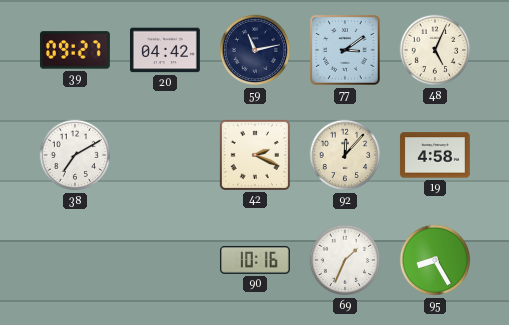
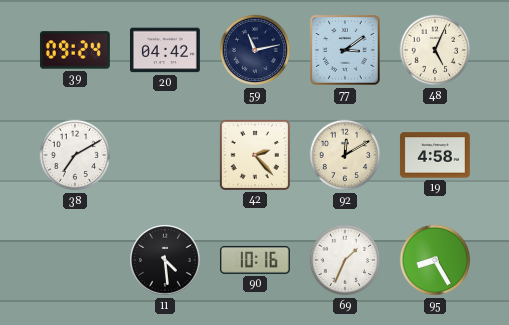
39: 09:27 -> 09:24 (75, 50)
42: 2:19 -> 2:23 (255, 155)
92: 12:07 -> 12:10 (345, 155)
11: none -> 4:29 (165, 260)
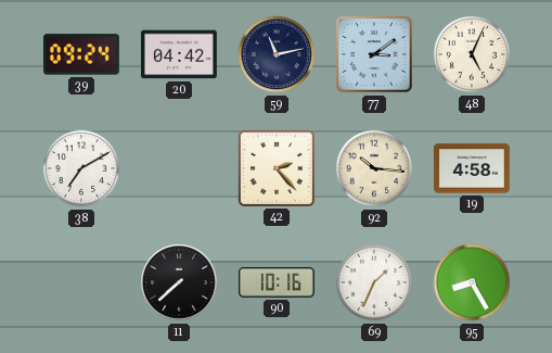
92: 12:10 -> 10:16 (374, 168)
11: 4:29 -> 7:38 (179, 282)
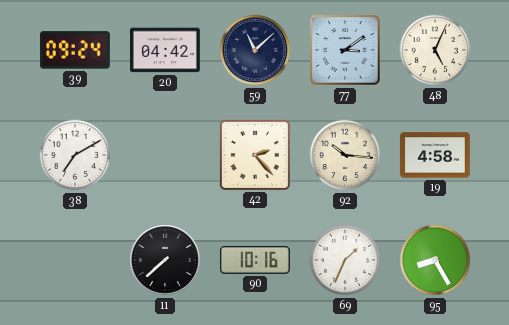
59: 11:13 -> 11:08 (255, 50)
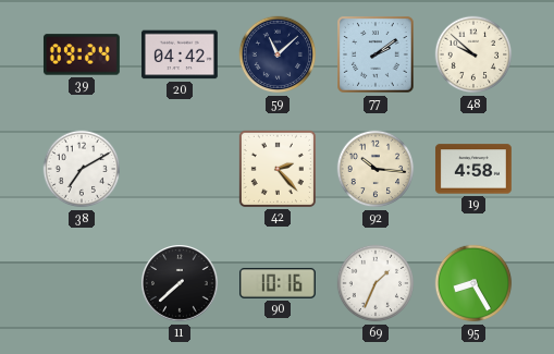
77: 3:09 -> 2:09 (376, 54)
48: 5:04 -> 9:52 (473, 54)
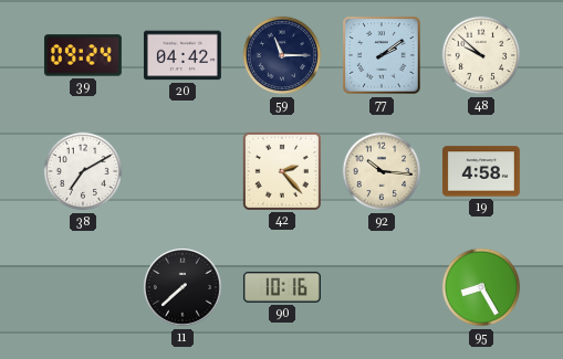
59: 11:08 -> 11:15 (282, 55)
69: 1:34 -> none (376, 283)
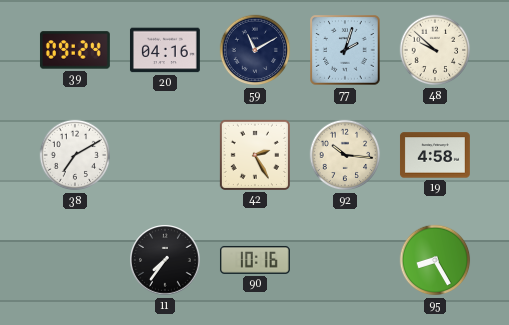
20: 04:42 -> 04:16 (165, 50)
59: 11:15 -> 11:10 (255, 50)
77: 2:09 -> 2:03 (345, 50)
42: 2:23 -> 2:25 (255, 155)
11: 7:38 -> 7:36 (165, 260)
